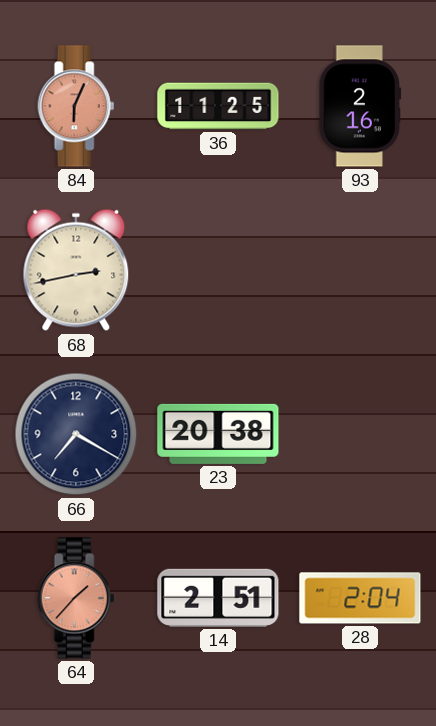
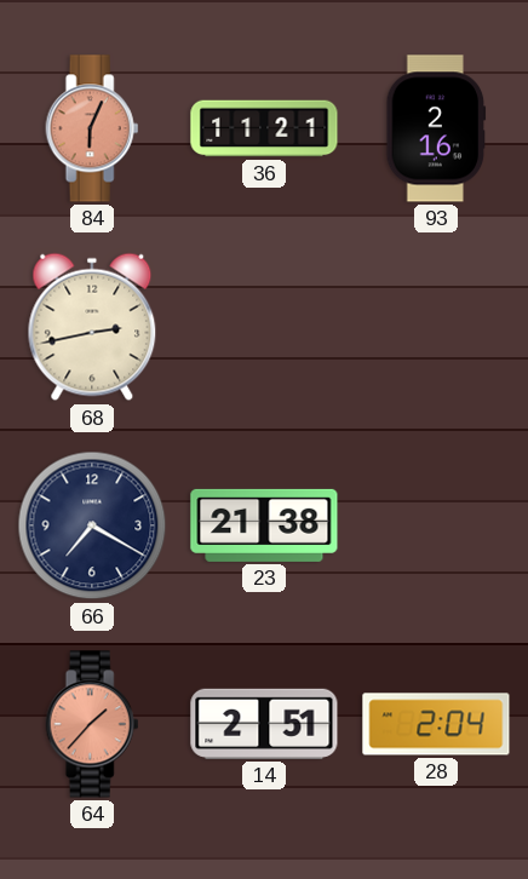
36: 11:25 -> 11:21 (264, 128)
23: 20:38 -> 21:38 (264, 525)
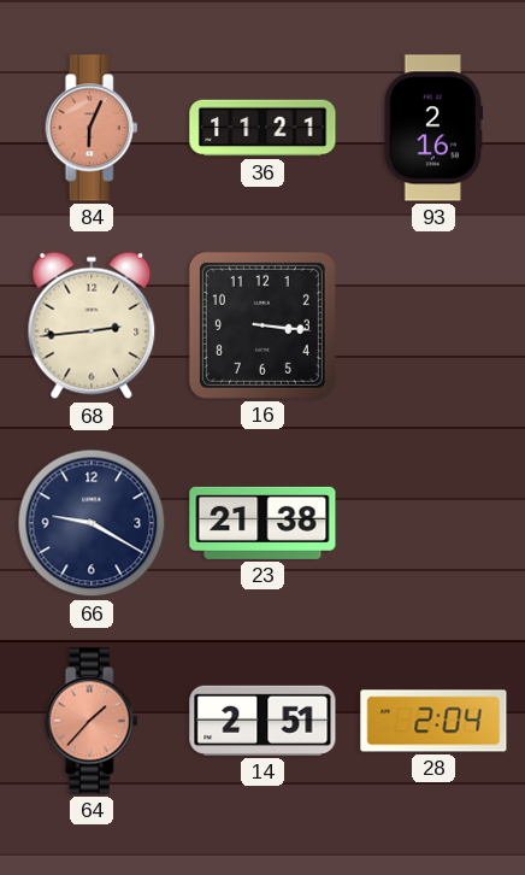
68: 2:43 -> 2:44 (92, 325)
16: none -> 3:16 (262, 325)
66: 7:20 -> 9:20 (92, 523)
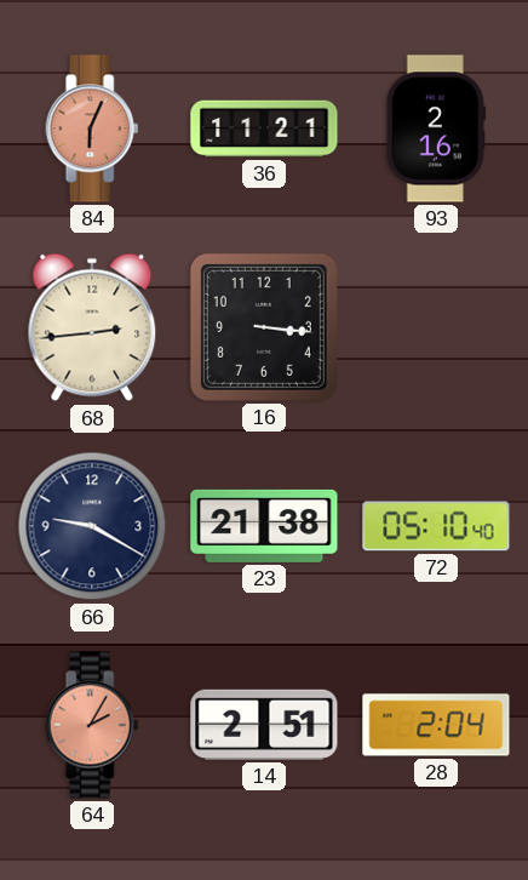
72: none -> 05:10 (436, 526)
64: 1:37 -> 2:05 (92, 725)
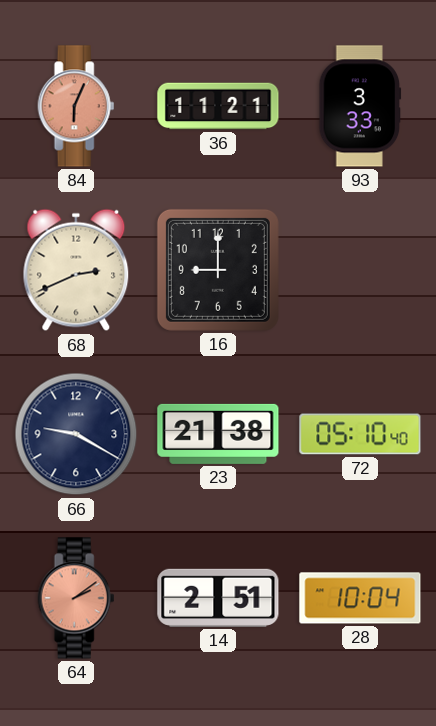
93: 2:16 -> 3:33 (360, 106)
68: 2:44 -> 2:41 (76, 270)
16: 3:16 -> 9:00 (218, 270)
64: 2:05 -> 2:09 (76, 598)
28: 2:04 -> 10:04 (360, 598)
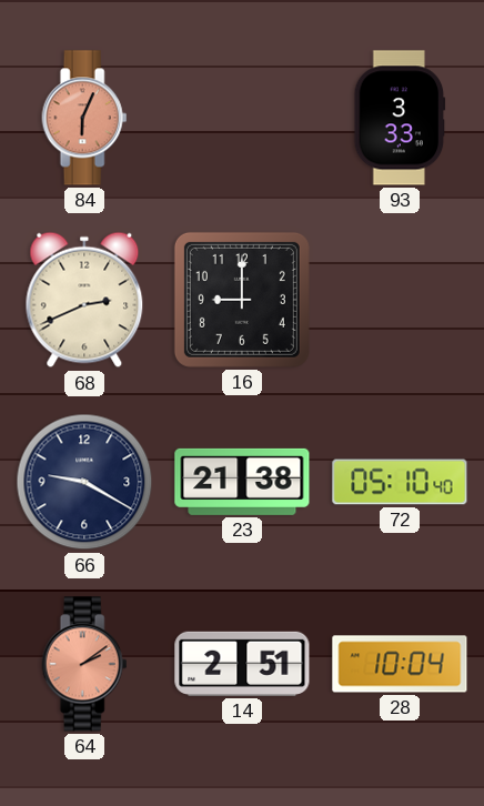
36: 11:21 -> none (218, 106)
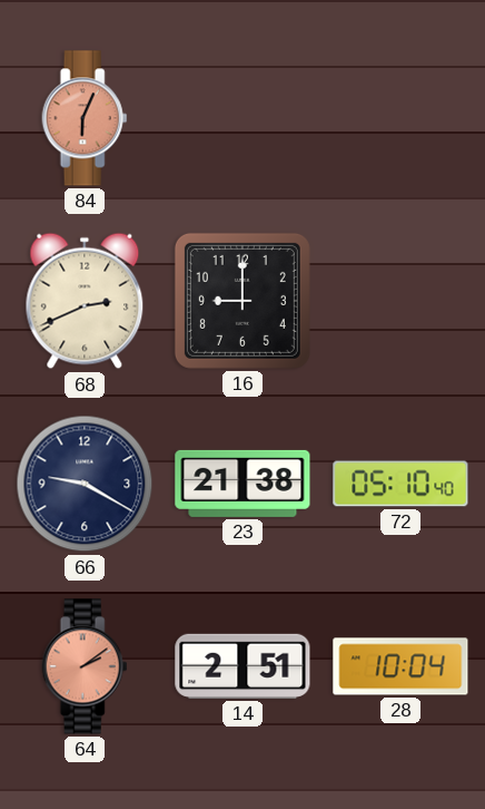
93: 3:33 -> none (400, 118)
